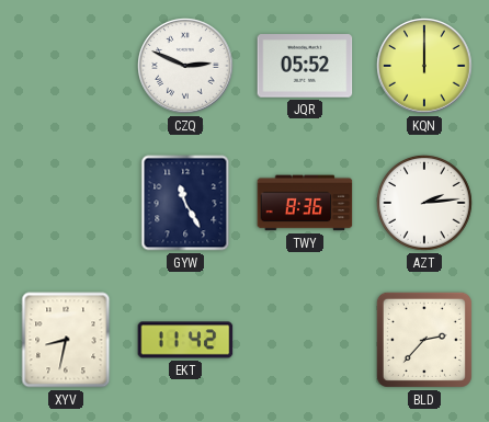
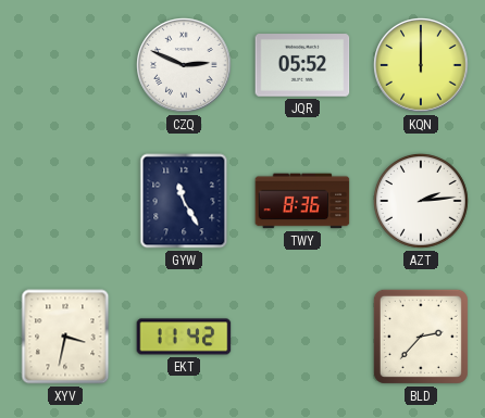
XYV: 8:32 -> 3:32 (65, 337)
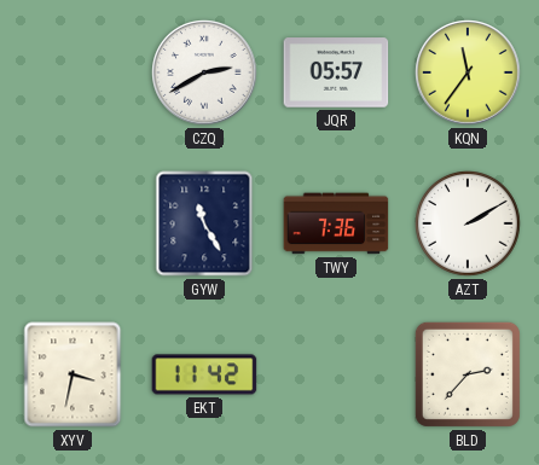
CZQ: 2:49 -> 2:40 (204, 72)
JQR: 05:52 -> 05:57 (336, 72)
KQN: 12:00 -> 11:36 (468, 72)
TWY: 8:36 -> 7:36 (336, 223)
AZT: 2:14 -> 2:10 (469, 225)
